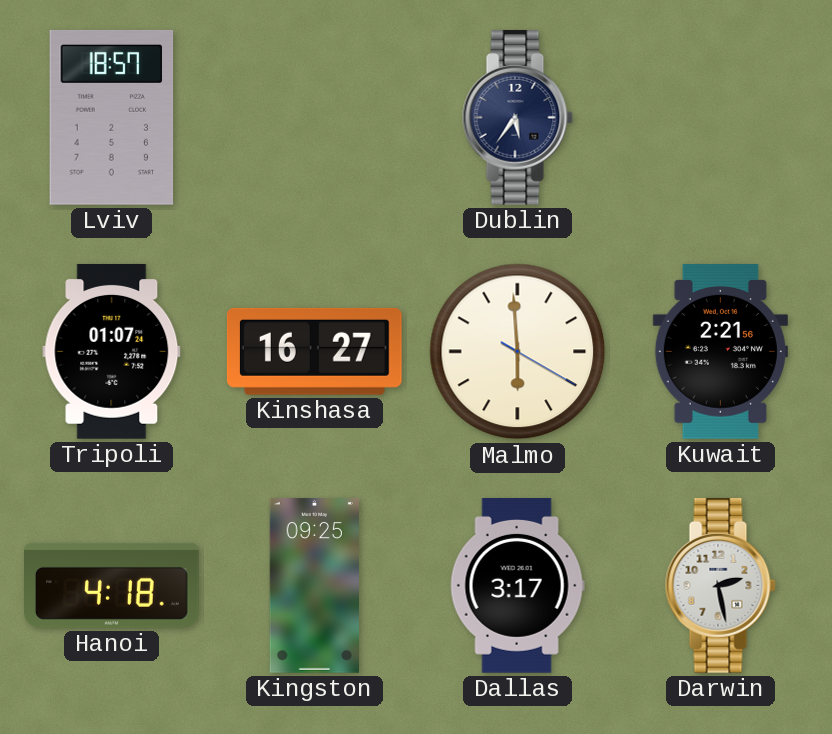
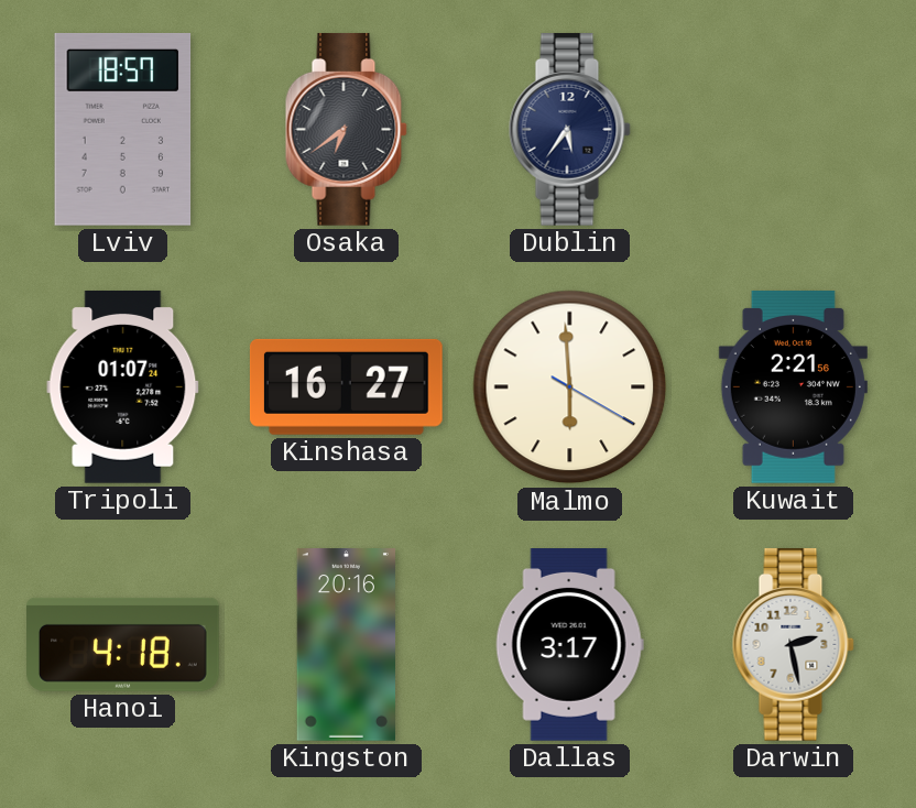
Osaka: none -> 6:39 (346, 129)
Kingston: 09:25 -> 20:16 (346, 645)
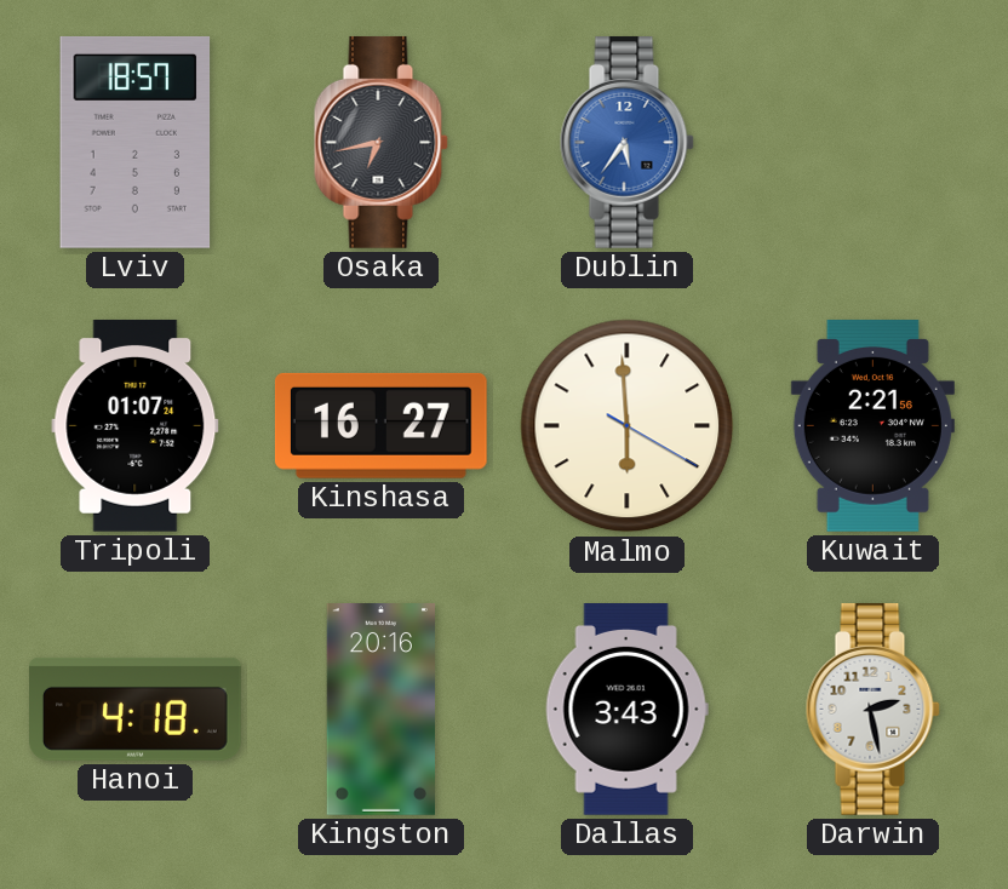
Osaka: 6:39 -> 6:43 (380, 142)
Dublin dial: navy -> blue (626, 142)
Dallas: 3:17 -> 3:43 (626, 710)
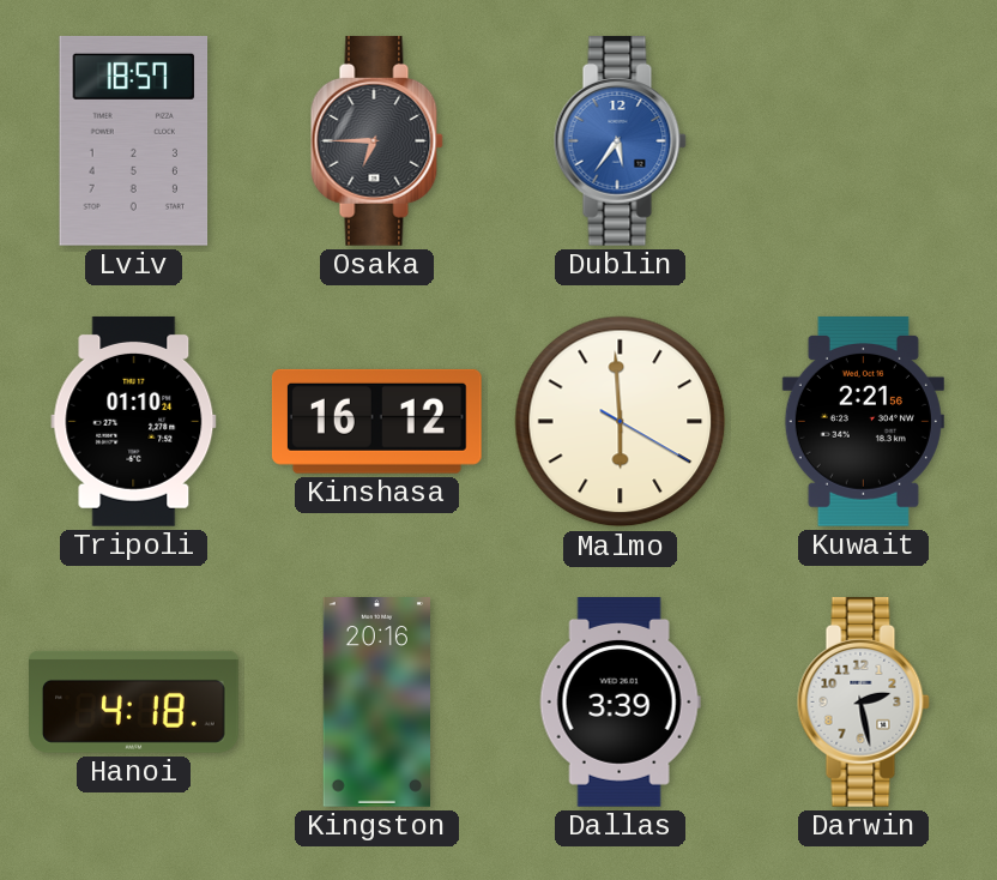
Osaka: 6:43 -> 6:45 (376, 140)
Tripoli: 01:07 -> 01:10 (134, 421)
Kinshasa: 16:27 -> 16:12 (376, 421)
Dallas: 3:43 -> 3:39 (620, 703)
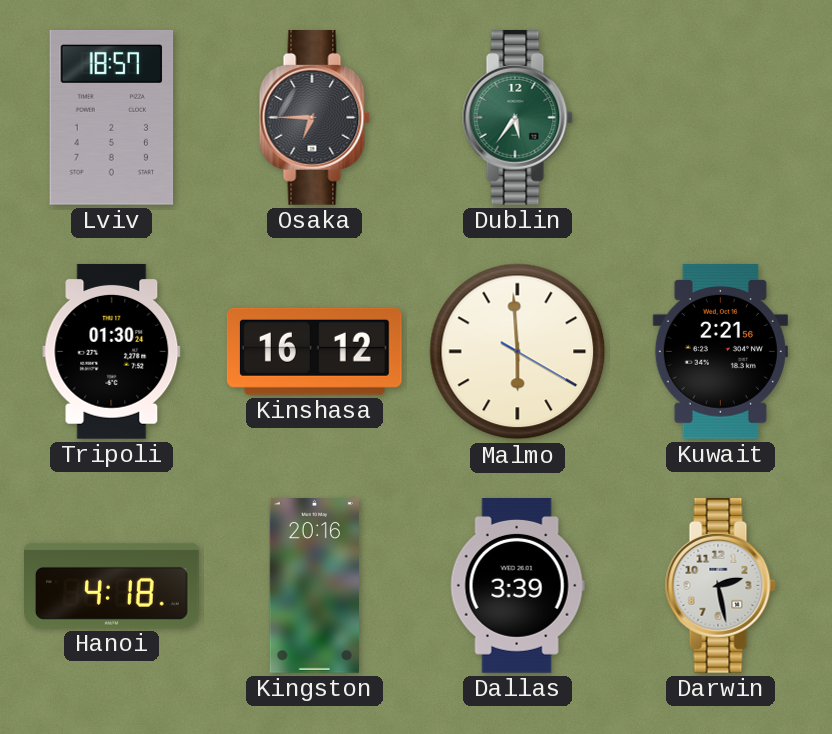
Dublin dial: blue -> green (517, 117)
Tripoli: 01:10 -> 01:30 (112, 351)
